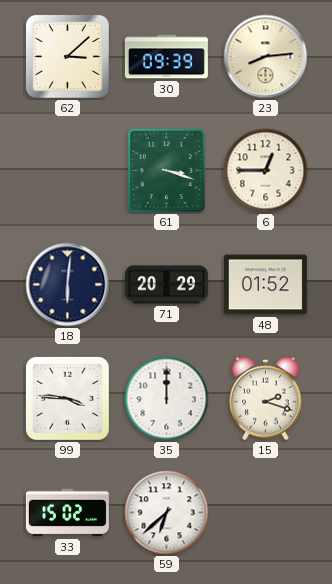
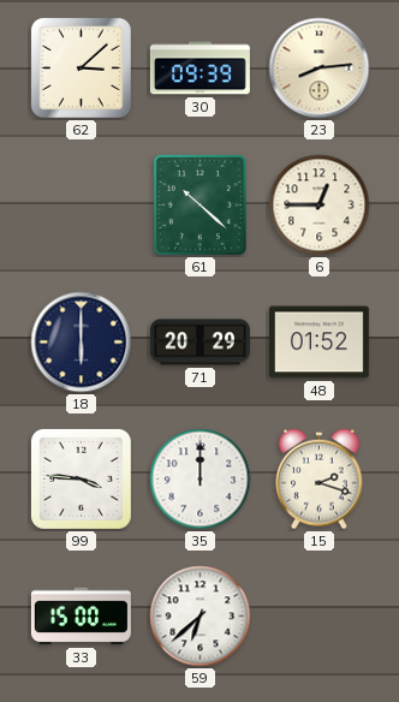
61: 3:18 -> 10:22 (199, 204)
18: 6:01 -> 6:00 (82, 343)
33: 15:02 -> 15:00 (81, 617)
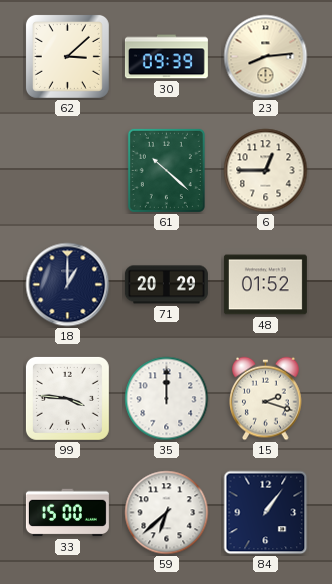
18: 6:00 -> 1:00 (68, 285)
84: none -> 1:06 (266, 513)
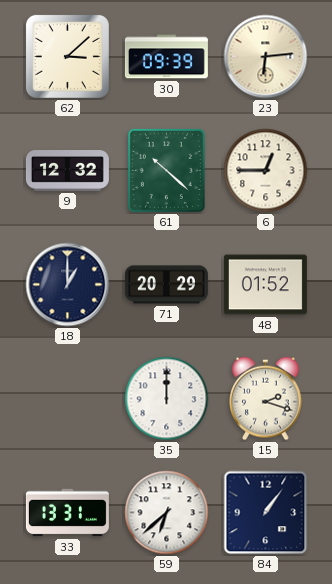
23: 8:14 -> 6:14 (266, 57)
9: none -> 12:32 (67, 171)
99: 3:46 -> none (67, 398)
33: 15:00 -> 13:31 (67, 513)
